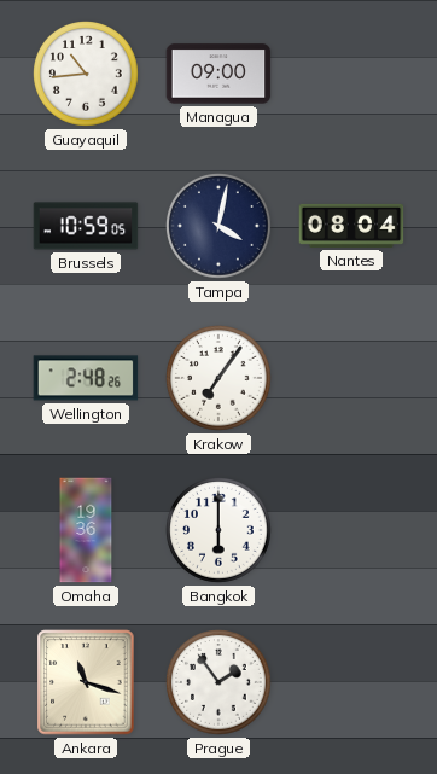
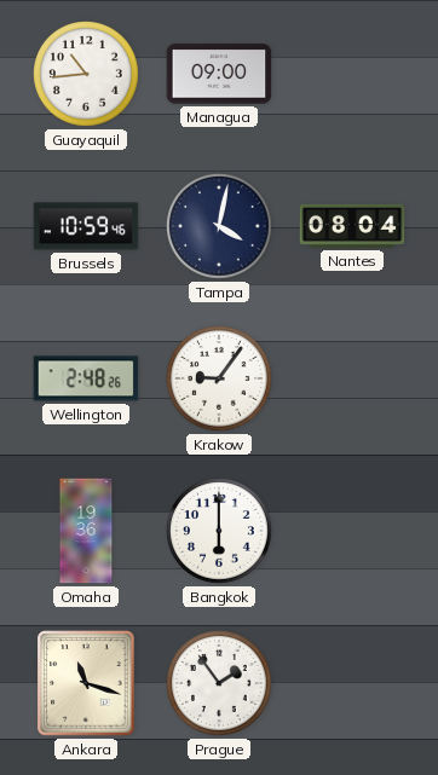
Brussels: 10:59:05 -> 10:59:46 (86, 226)
Krakow: 7:06 -> 9:06 (220, 380)
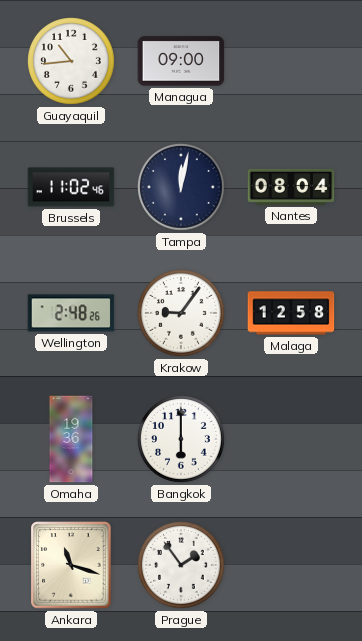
Brussels: 10:59 -> 11:02 (71, 187)
Tampa: 4:02 -> 12:02 (182, 188)
Malaga: none -> 12:58 (291, 313)
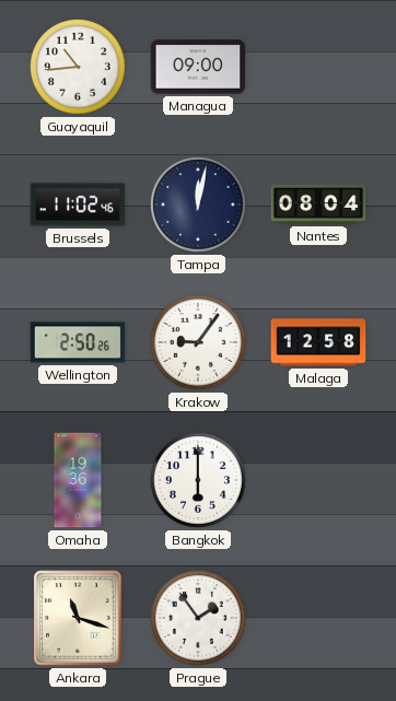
Wellington: 2:48 -> 2:50 (78, 342)
